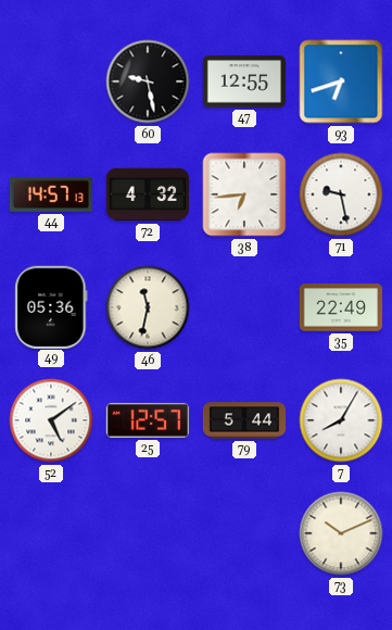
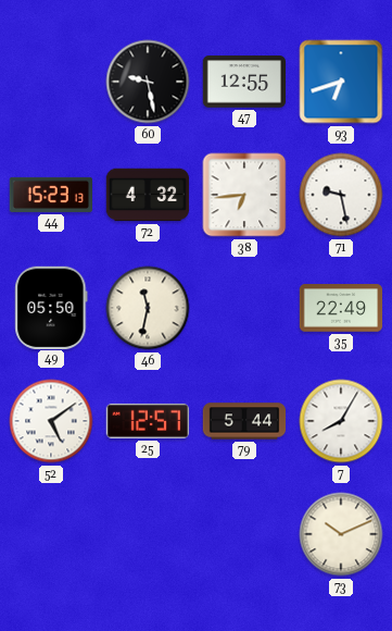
44: 14:57 -> 15:23 (50, 195)
49: 05:36 -> 05:50 (51, 307)
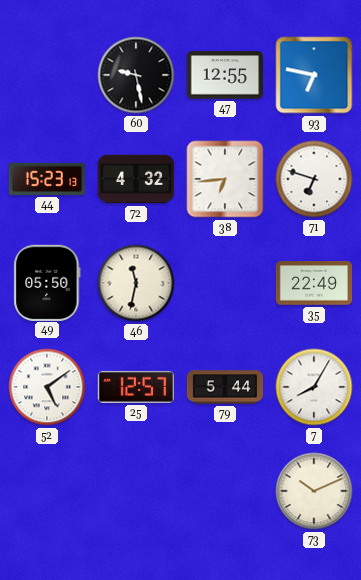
93: 6:42 -> 6:47 (314, 75)
71: 9:28 -> 6:48 (314, 179)
